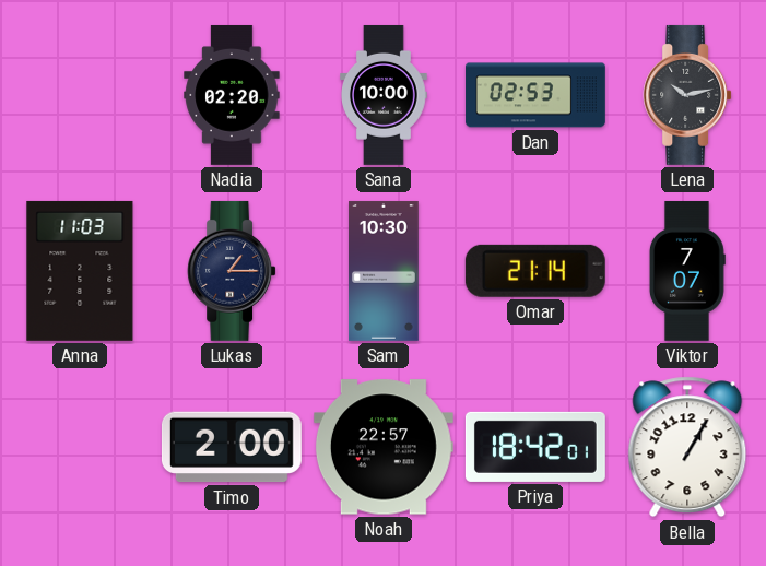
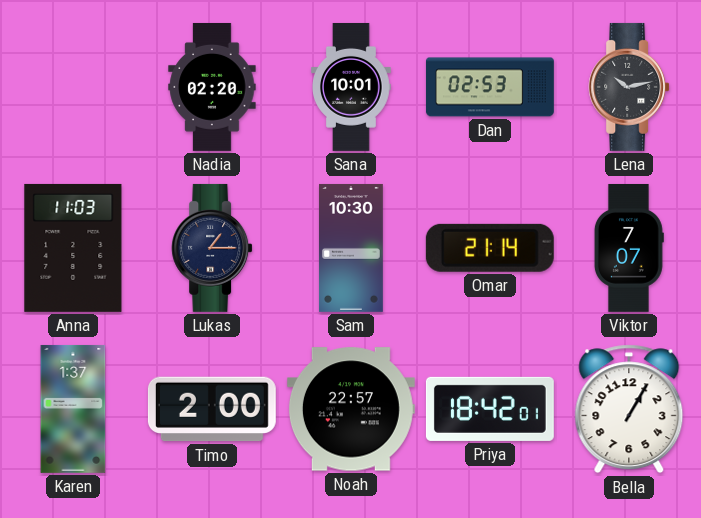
Sana: 10:00 -> 10:01 (351, 87)
Karen: none -> 1:37 (73, 409)
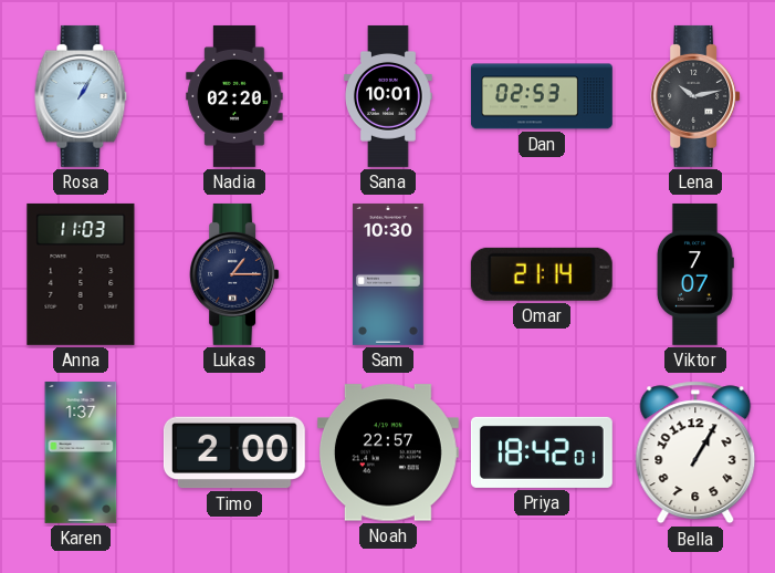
Rosa: none -> 1:05 (81, 96)
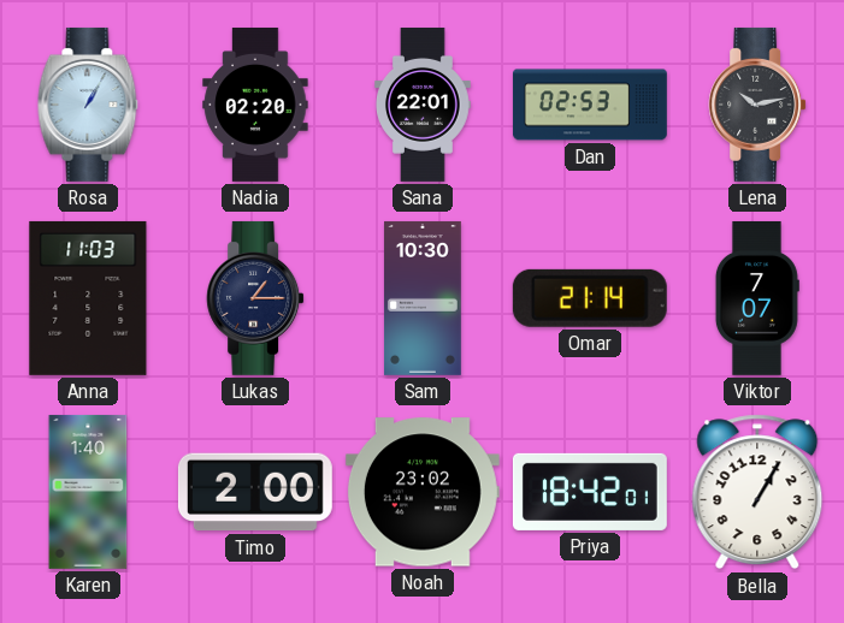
Sana: 10:01 -> 22:01 (423, 105)
Karen: 1:37 -> 1:40 (88, 492)
Noah: 22:57 -> 23:02 (423, 492)
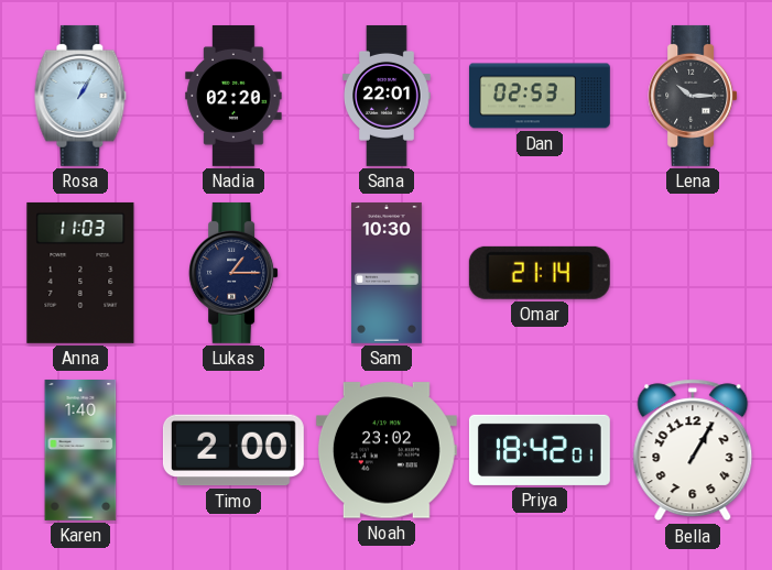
Lena: 10:13 -> 10:15 (693, 96)
Viktor: 7:07 -> none (757, 298)
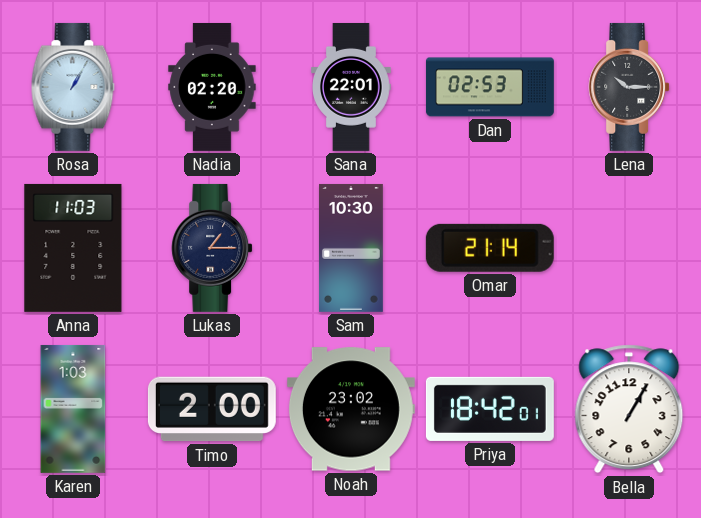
Karen: 1:40 -> 1:03 (73, 409)
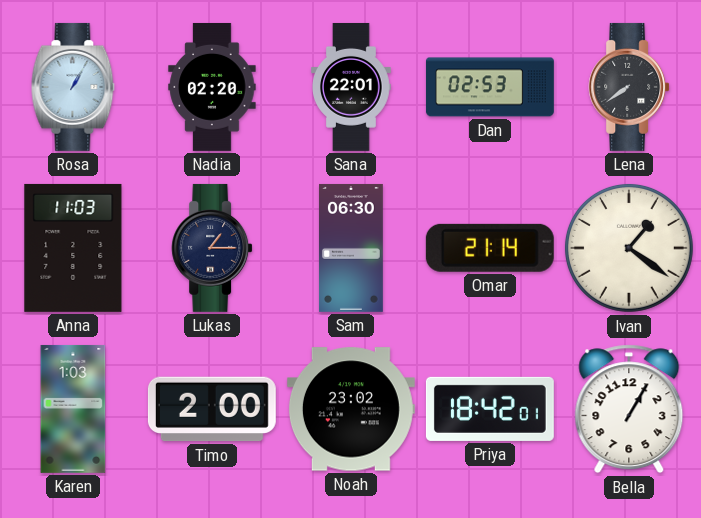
Lena: 10:15 -> 7:39 (629, 87)
Sam: 10:30 -> 06:30 (352, 248)
Ivan: none -> 1:21 (629, 248)
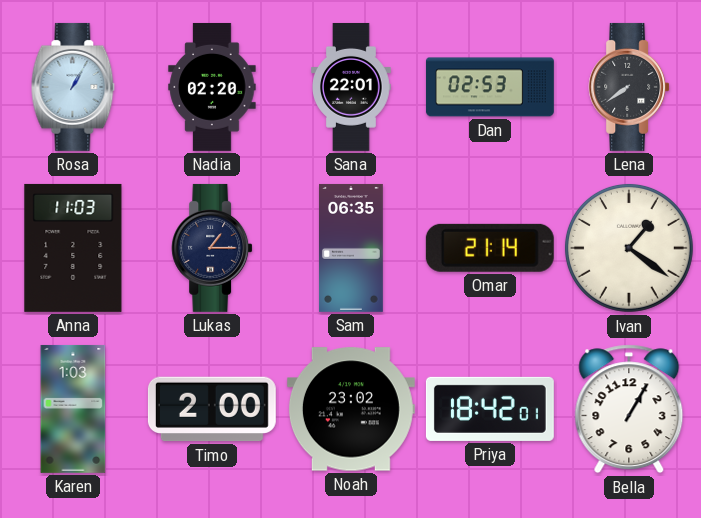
Sam: 06:30 -> 06:35 (352, 248)
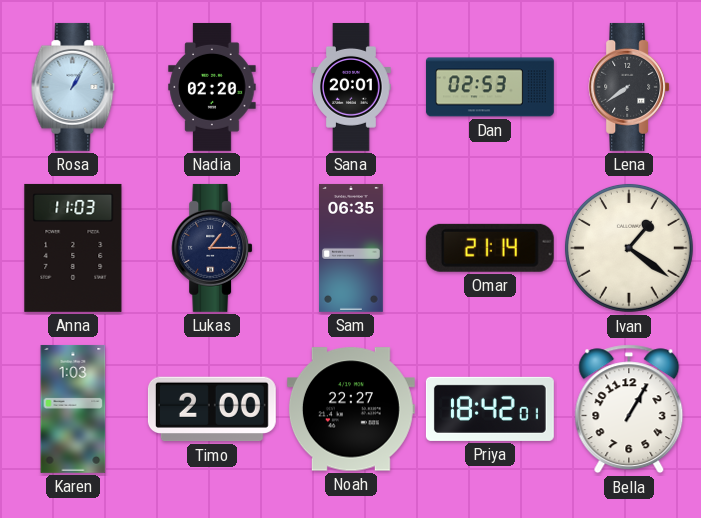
Sana: 22:01 -> 20:01 (351, 87)
Noah: 23:02 -> 22:27 (351, 409)
